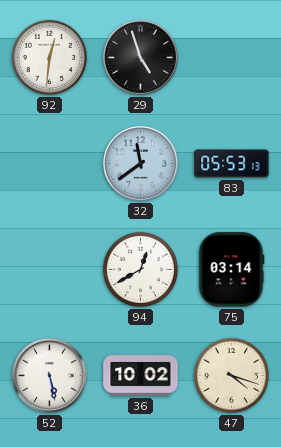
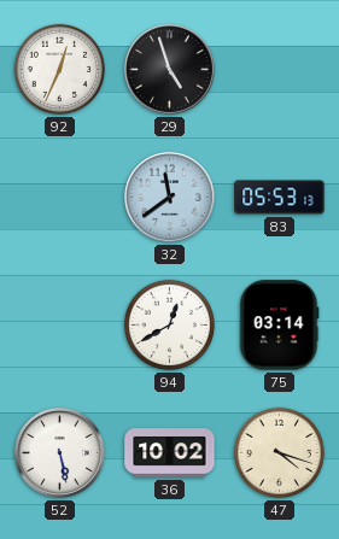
92: 12:31 -> 12:34 (59, 69)
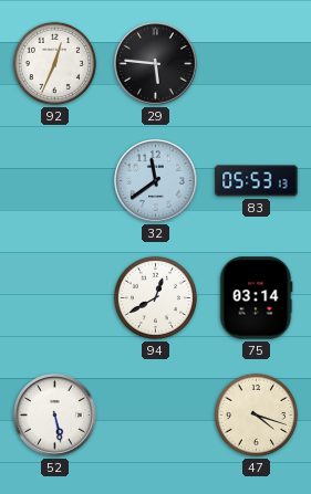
29: 4:57 -> 5:46 (156, 64)
36: 10:02 -> none (170, 453)
